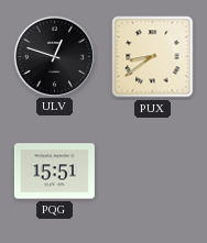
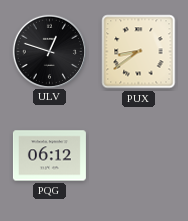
PQG: 15:51 -> 06:12 (49, 156)
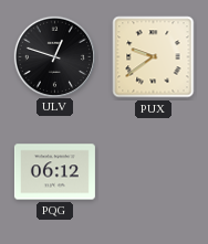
PUX: 8:39 -> 9:39 (154, 57)
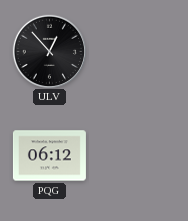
ULV: 12:48 -> 12:53 (49, 51)
PUX: 9:39 -> none (154, 57)
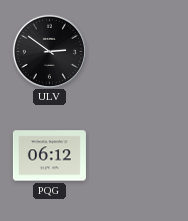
ULV: 12:53 -> 2:51 (49, 51)
